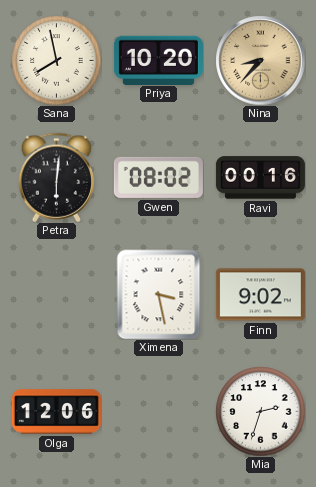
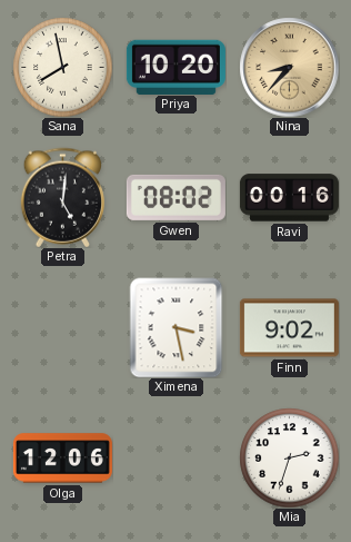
Petra: 6:01 -> 5:01 (62, 197)
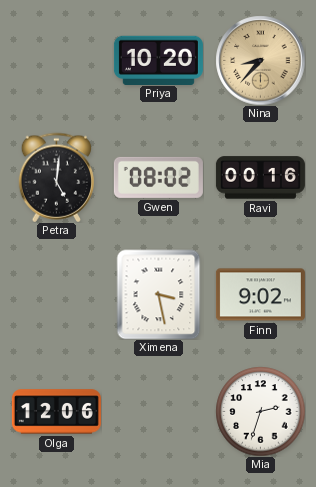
Sana: 7:58 -> none (62, 67)
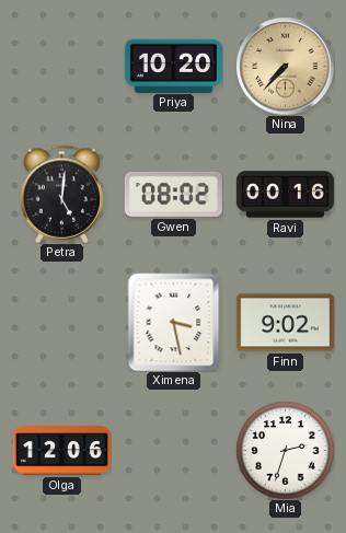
Nina: 8:37 -> 7:37 (285, 66)
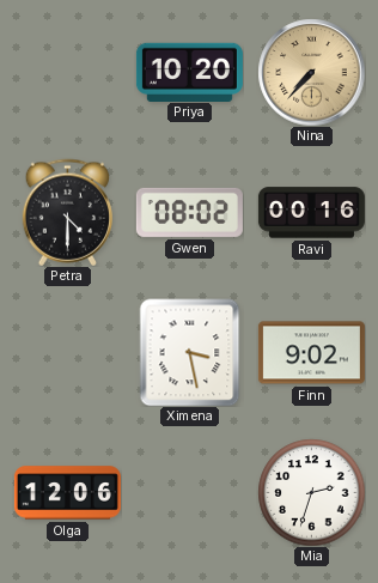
Petra: 5:01 -> 4:30 (67, 212)
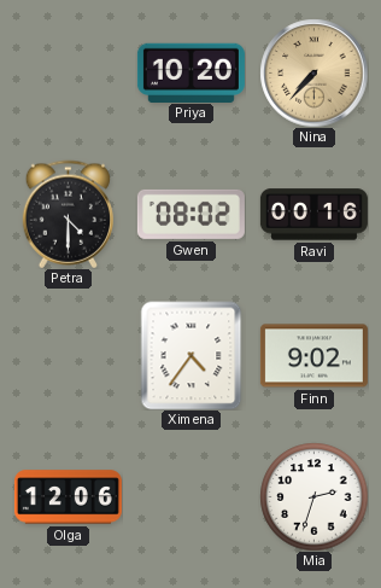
Ximena: 3:28 -> 4:36 (192, 355)
